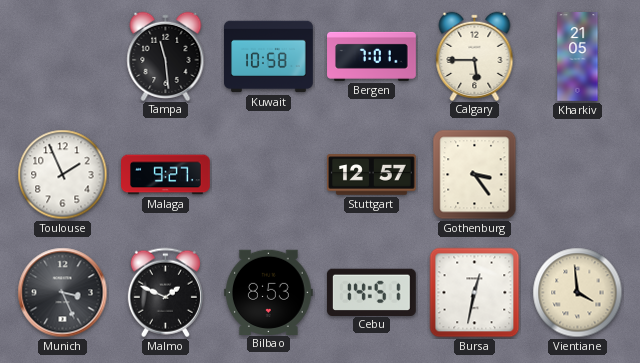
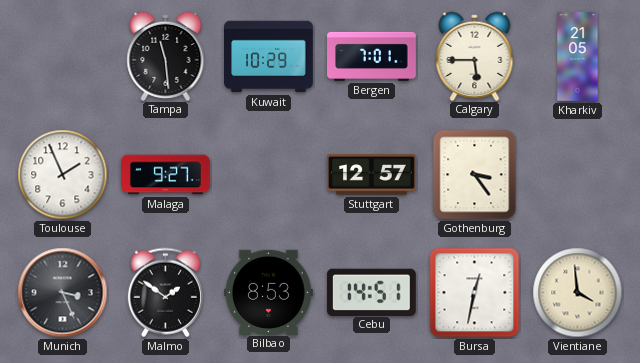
Kuwait: 10:58 -> 10:29 (269, 57)
Malmo: 1:49 -> 1:51 (165, 293)
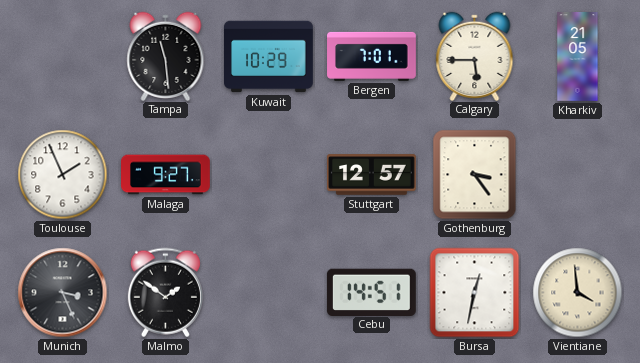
Bilbao: 8:53 -> none (269, 292)
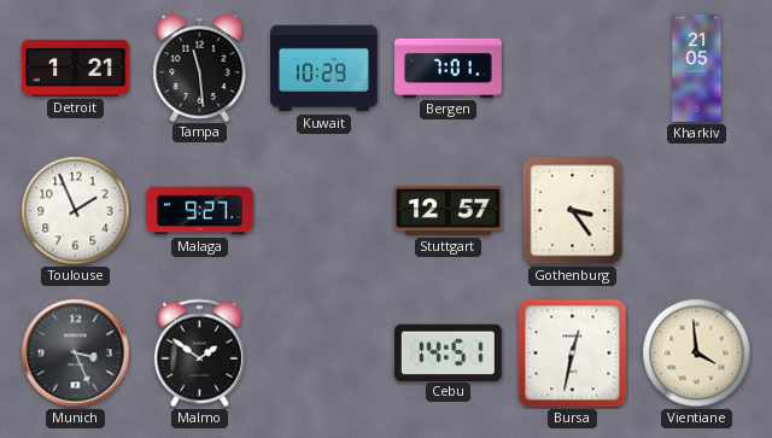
Detroit: none -> 1:21 (76, 68)
Calgary: 5:45 -> none (475, 56)
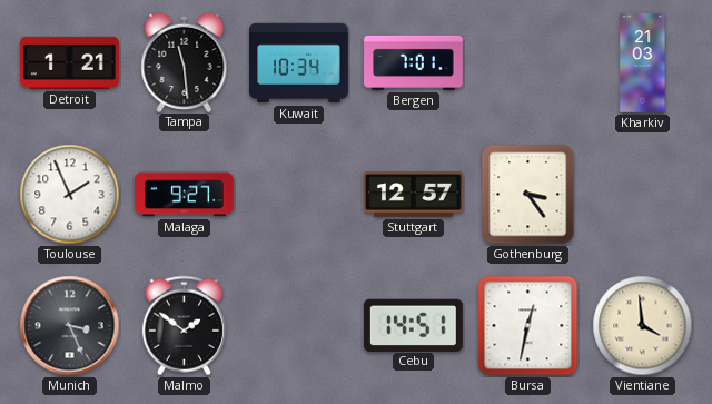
Kuwait: 10:29 -> 10:34 (299, 63)
Kharkiv: 21:05 -> 21:03 (643, 63)
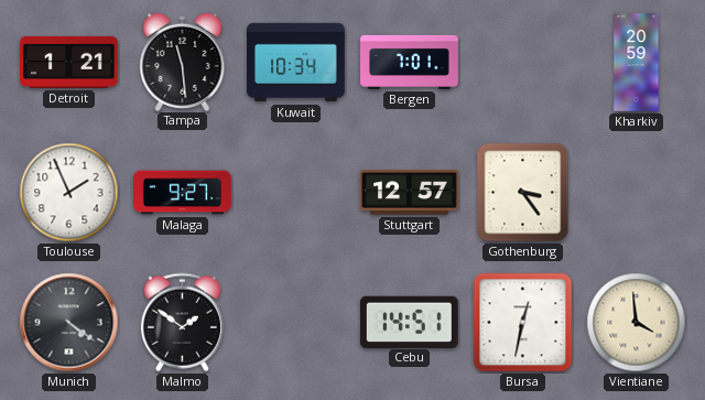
Kharkiv: 21:03 -> 20:59 (637, 63)
Munich: 3:26 -> 4:21 (69, 323)
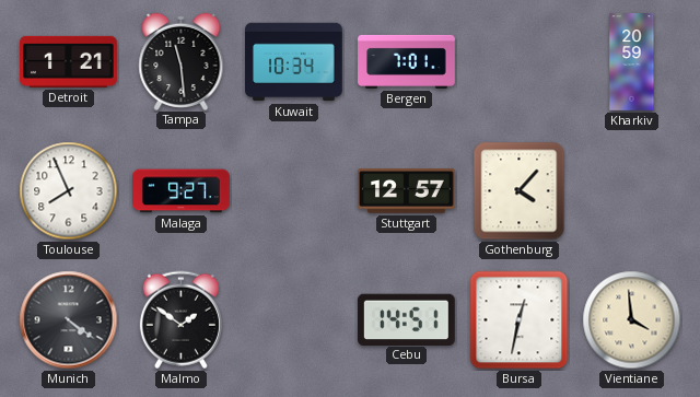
Toulouse: 1:56 -> 7:56 (69, 191)
Gothenburg: 3:24 -> 4:07 (520, 191)
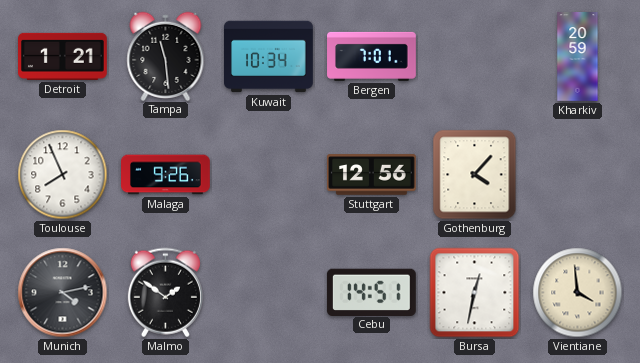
Malaga: 9:27 -> 9:26 (166, 175)
Stuttgart: 12:57 -> 12:56 (372, 175)
Munich: 4:21 -> 4:13 (63, 293)
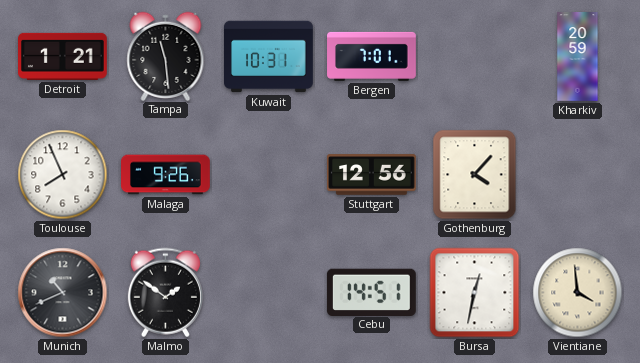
Kuwait: 10:34 -> 10:31 (269, 57)
Munich: 4:13 -> 10:41 (63, 293)
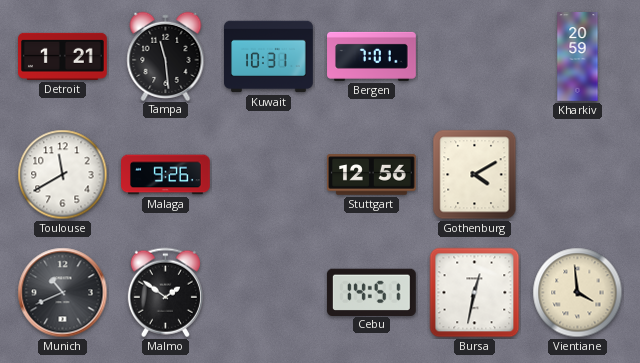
Toulouse: 7:56 -> 11:40 (63, 175)
Gothenburg: 4:07 -> 4:10 (475, 175)
